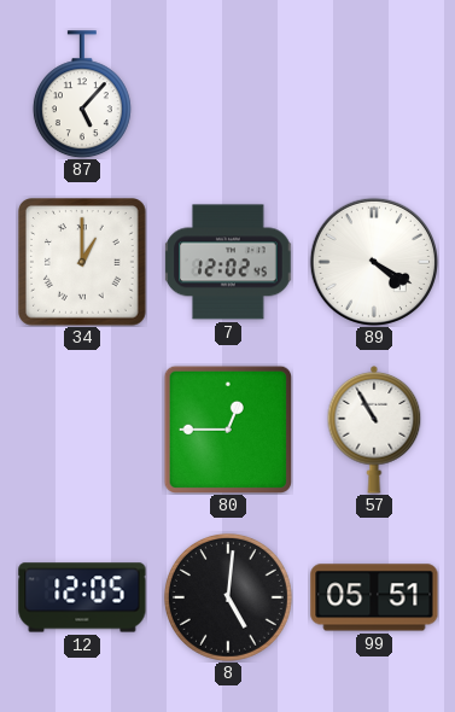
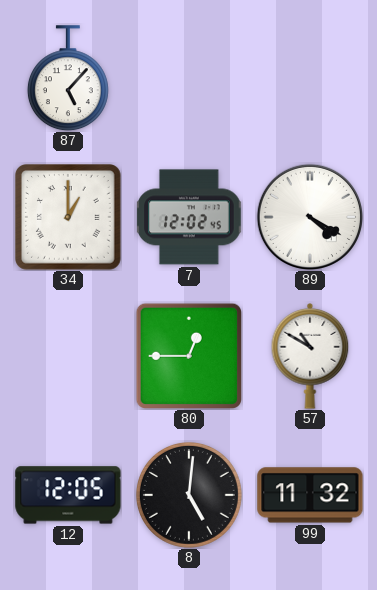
57: 10:55 -> 10:50 (310, 357)
99: 05:51 -> 11:32 (310, 495)
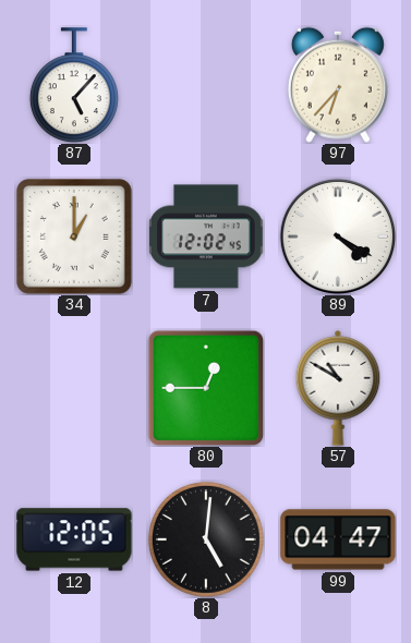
97: none -> 6:37 (338, 85)
99: 11:32 -> 04:47 (338, 539)
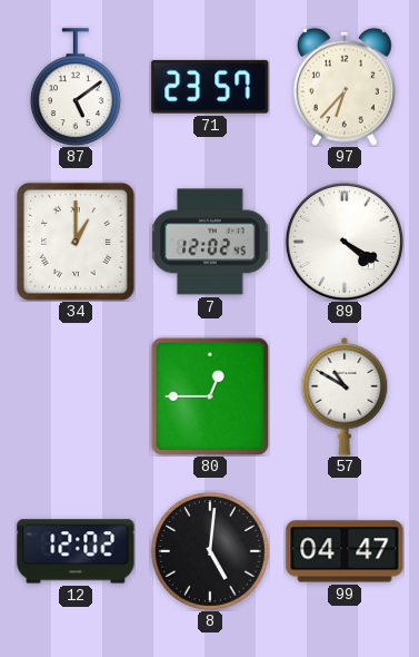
87: 5:07 -> 5:09 (76, 87)
71: none -> 23:57 (210, 87)
12: 12:05 -> 12:02 (76, 551)
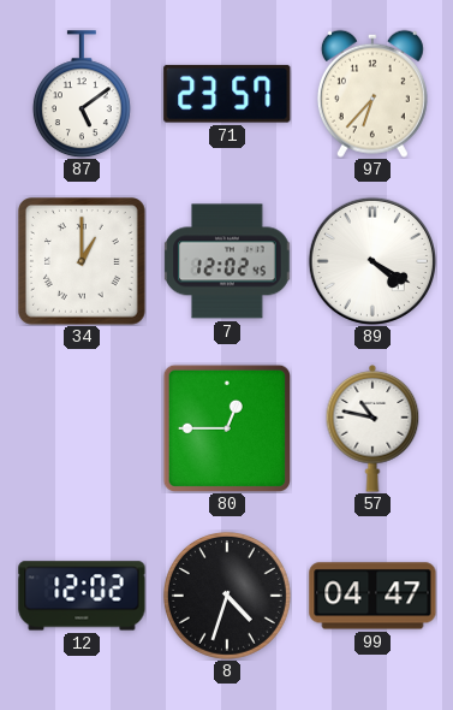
57: 10:50 -> 10:47 (372, 430)
8: 5:01 -> 4:33 (227, 596)
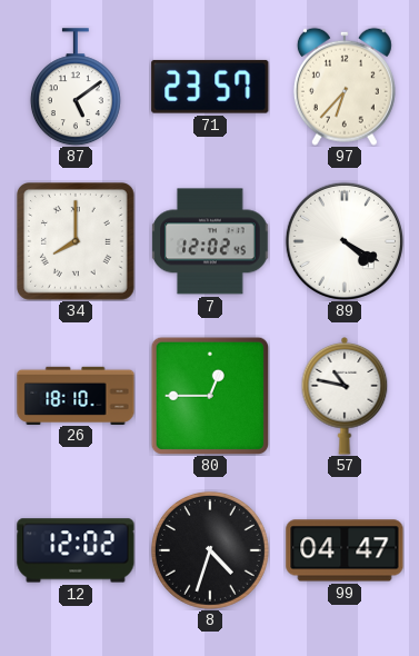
34: 1:00 -> 8:00 (77, 242)
26: none -> 18:10 (76, 395)
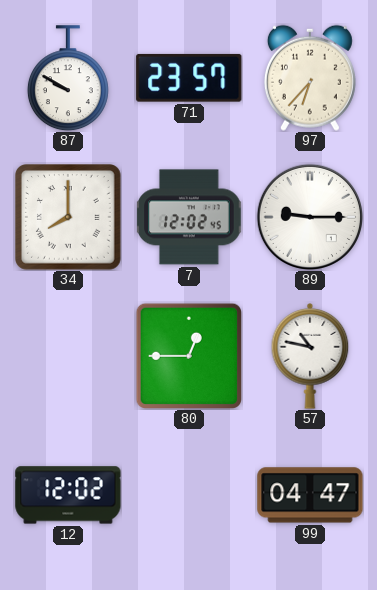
87: 5:09 -> 9:50 (68, 78)
89: 4:20 -> 9:15 (309, 216)
26: 18:10 -> none (76, 395)
8: 4:33 -> none (210, 550)
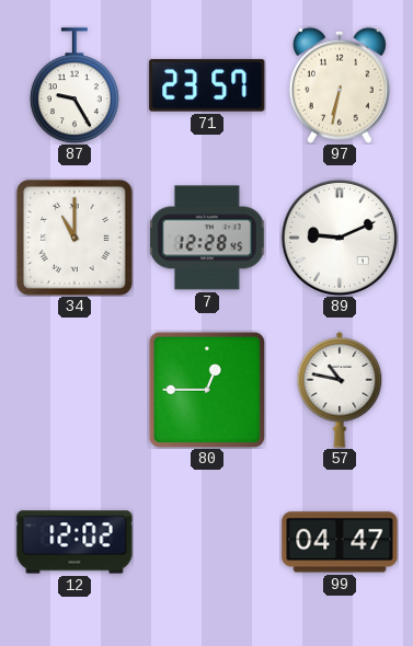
87: 9:50 -> 9:25 (74, 85)
97: 6:37 -> 6:32 (340, 85)
34: 8:00 -> 11:00 (76, 239)
7: 12:02 -> 12:28 (207, 238)
89: 9:15 -> 9:11 (339, 237)
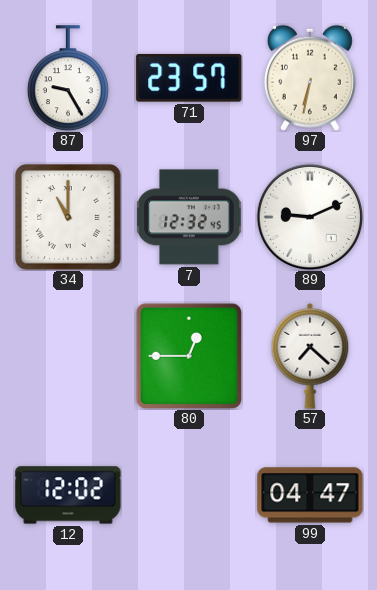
7: 12:28 -> 12:32 (189, 217)
57: 10:47 -> 7:22 (310, 357)
